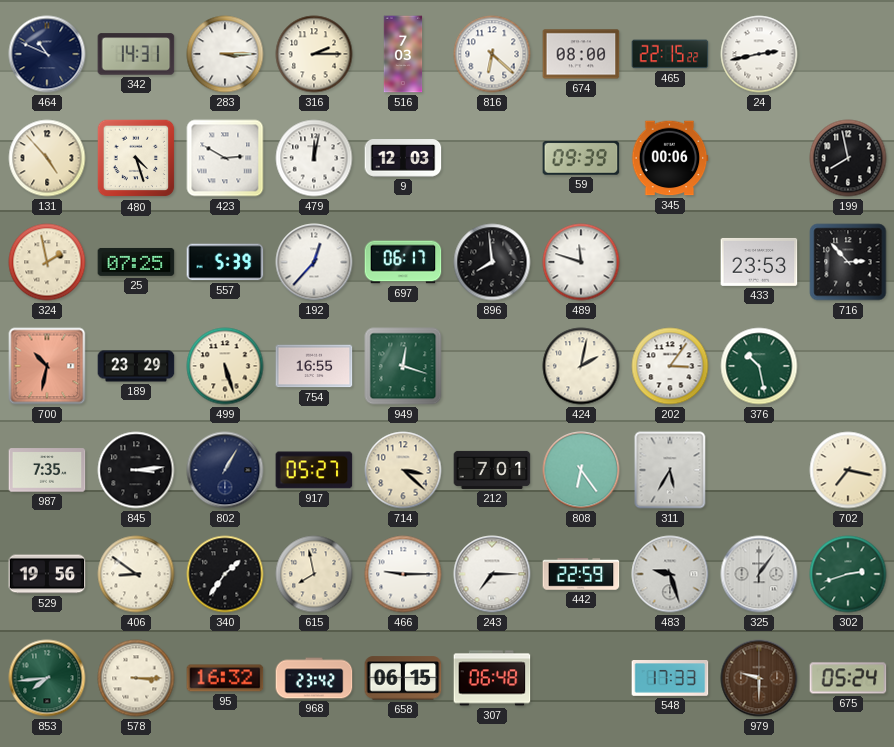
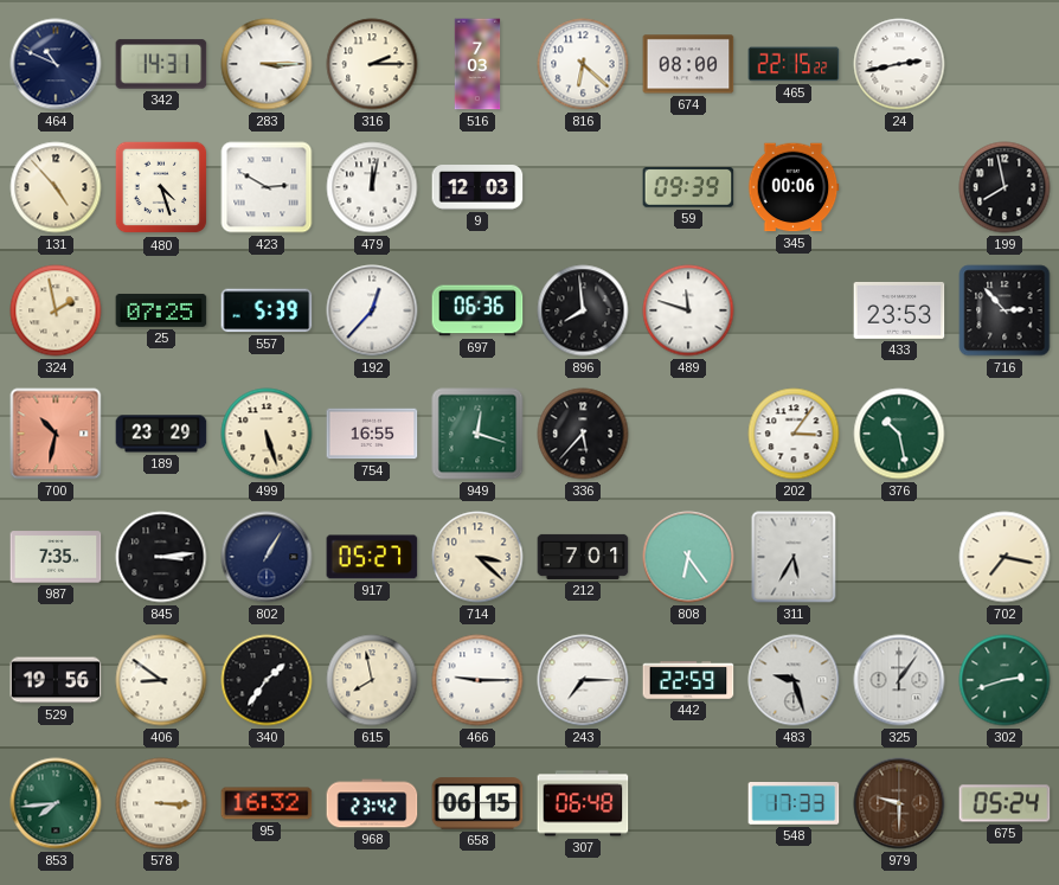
697: 06:17 -> 06:36 (477, 310)
336: none -> 5:37 (583, 434)
424: 2:02 -> none (581, 366)
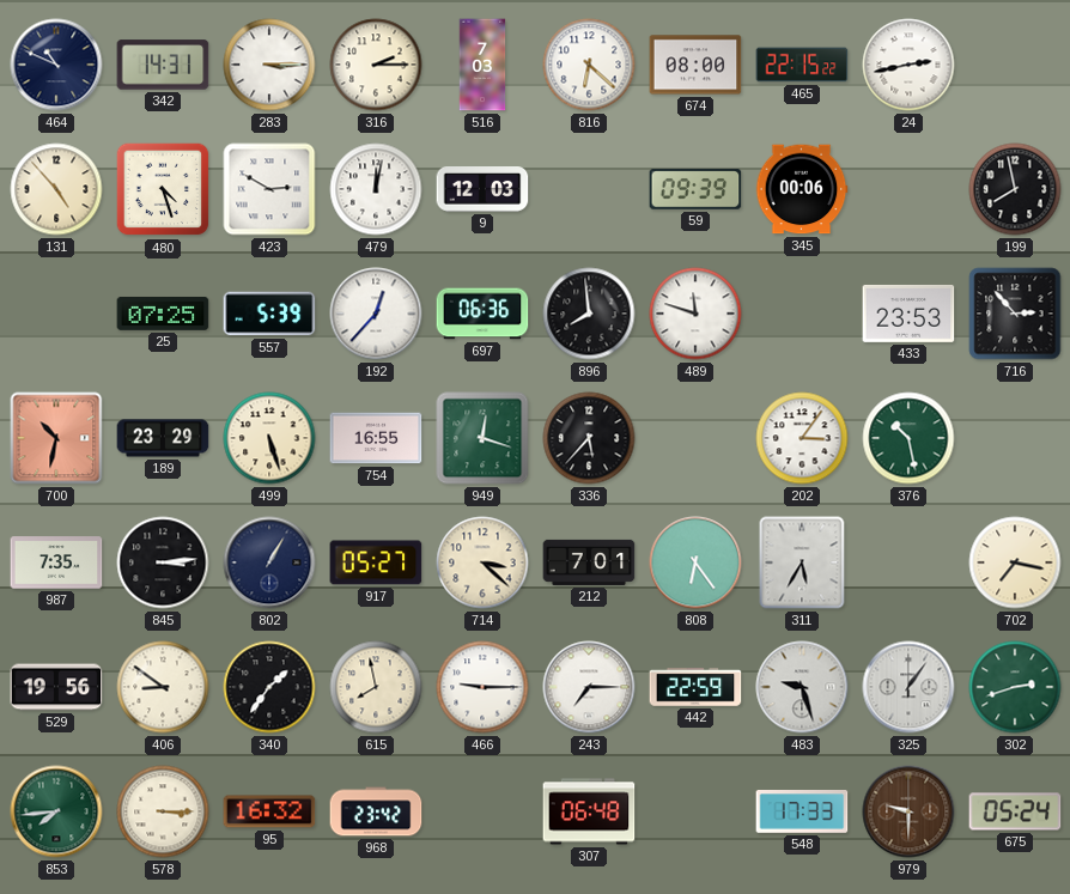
324: 1:58 -> none (56, 310)
658: 06:15 -> none (477, 803)
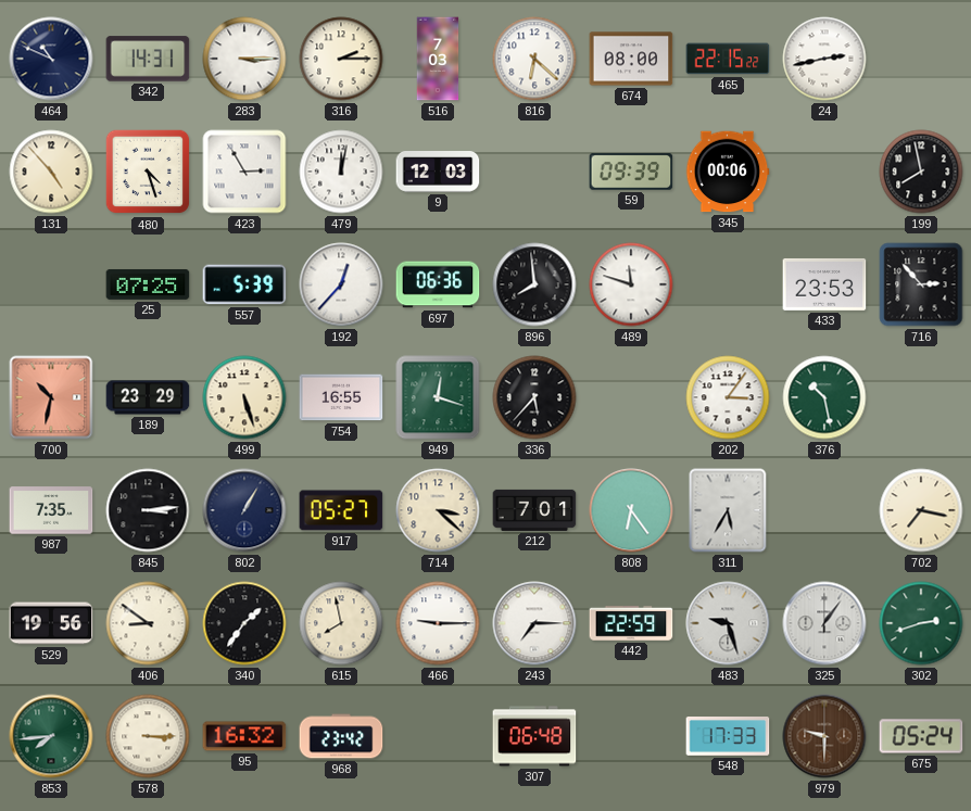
423: 2:50 -> 2:55 (244, 172)
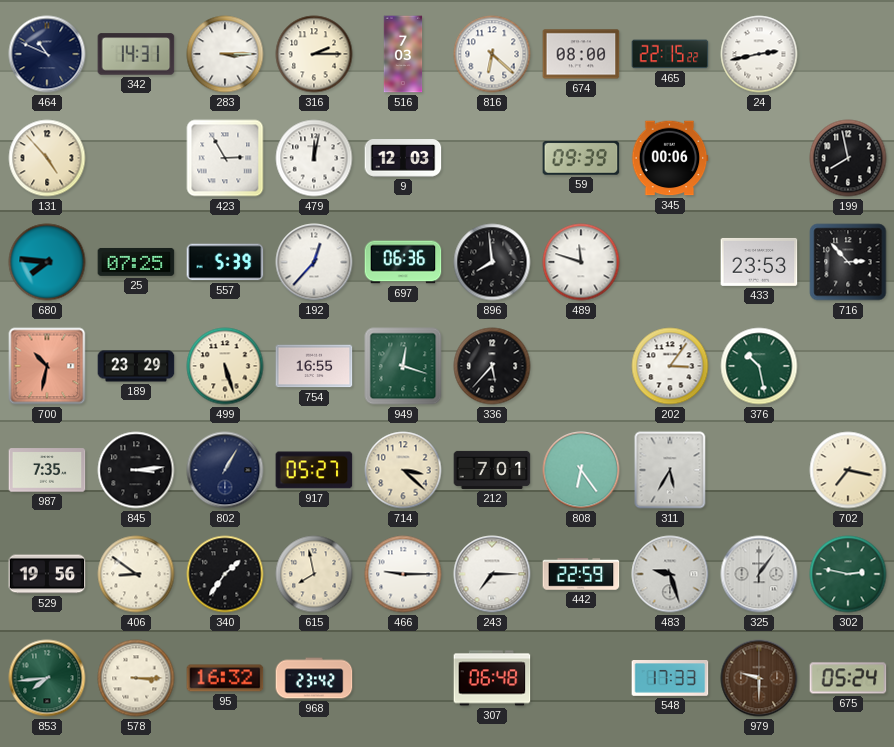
480: 4:27 -> none (148, 172)
680: none -> 7:46 (47, 262)
302: 2:42 -> 2:47 (848, 574)
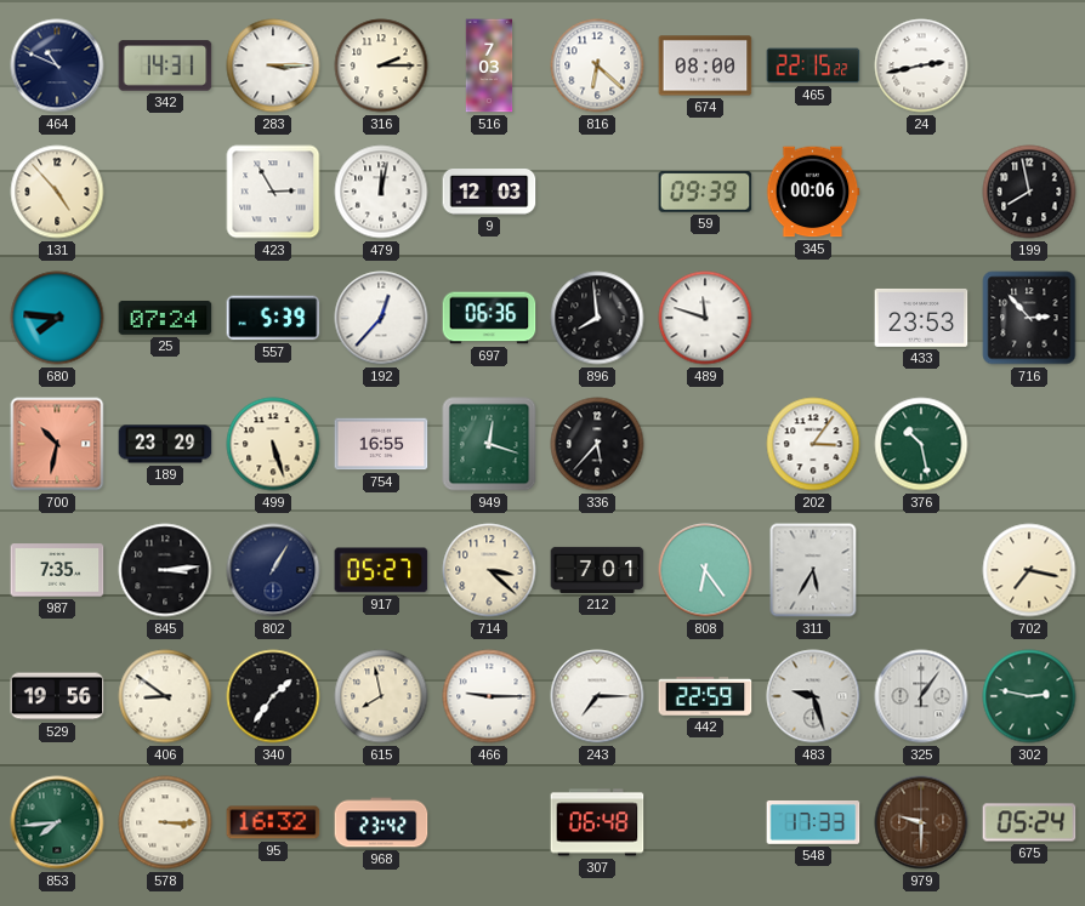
25: 07:25 -> 07:24 (165, 318)
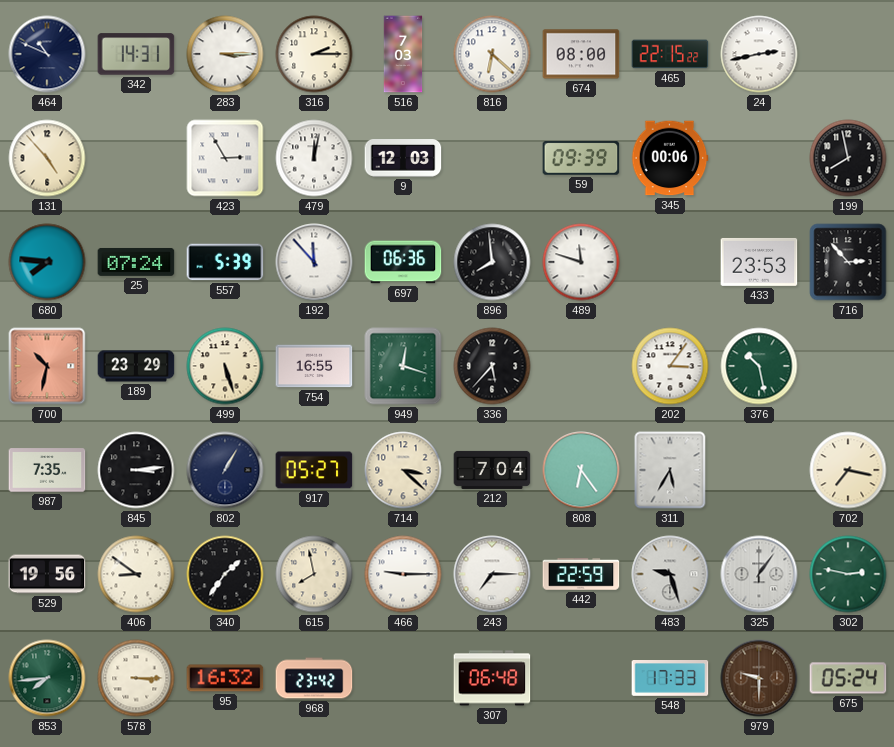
192: 12:37 -> 11:53 (314, 262)
212: 7:01 -> 7:04 (492, 470)
